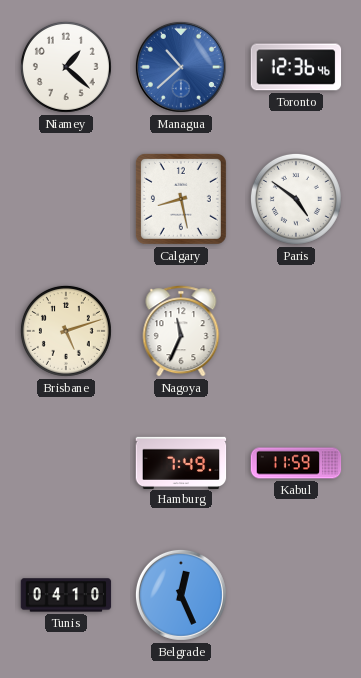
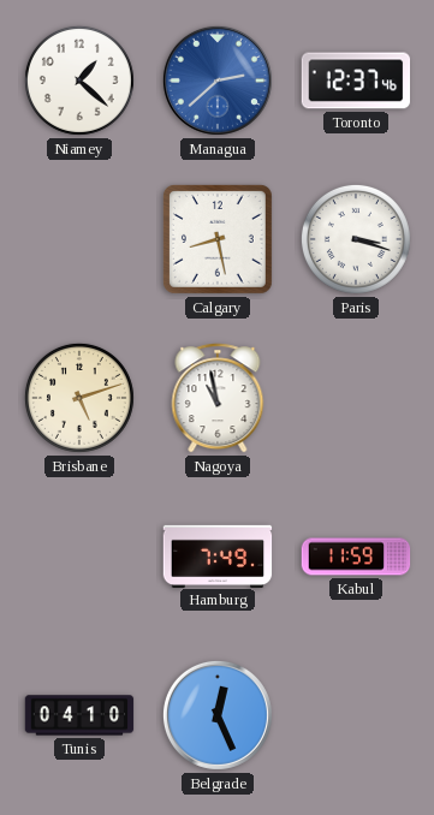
Managua: 10:38 -> 2:38 (218, 81)
Toronto: 12:36 -> 12:37 (356, 81)
Paris: 4:51 -> 3:18 (356, 239)
Nagoya: 11:34 -> 10:58 (218, 398)
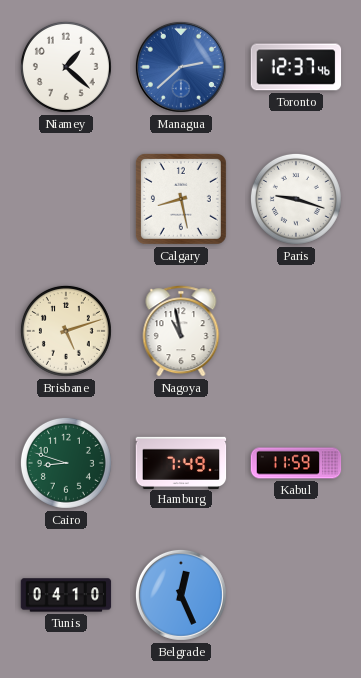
Paris: 3:18 -> 9:18 (296, 199)
Cairo: none -> 8:48 (66, 463)
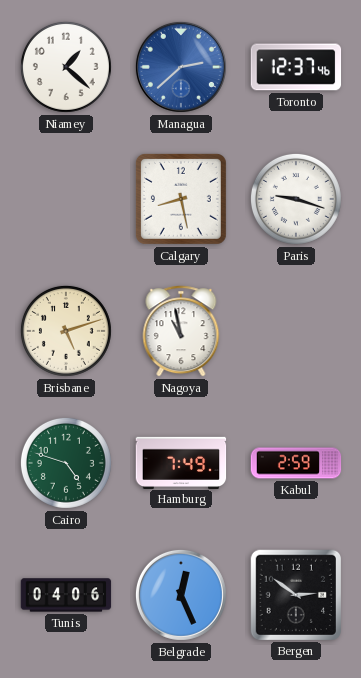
Cairo: 8:48 -> 4:48 (66, 463)
Kabul: 11:59 -> 2:59 (296, 463)
Tunis: 04:10 -> 04:06 (66, 595)
Bergen: none -> 2:51 (295, 594)
